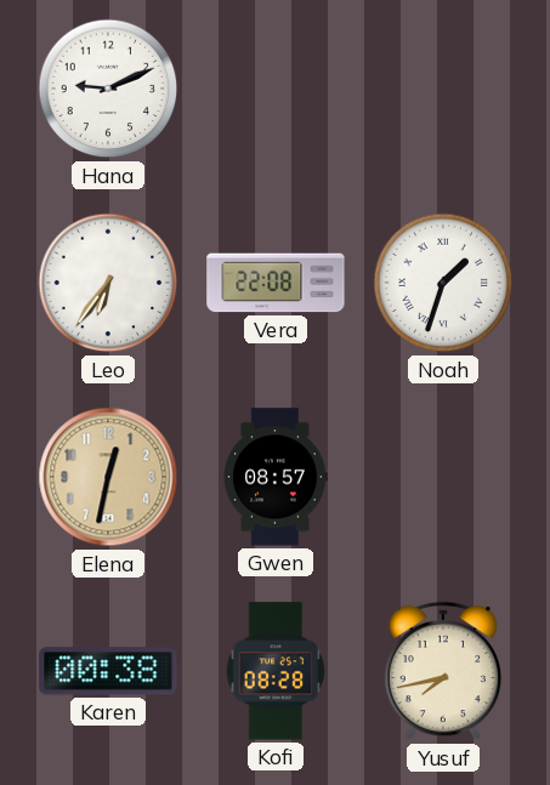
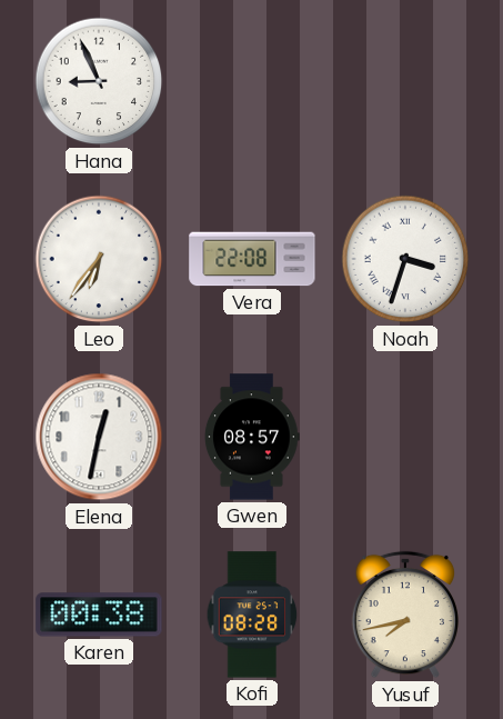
Hana: 9:11 -> 8:56 (99, 81)
Noah: 1:33 -> 3:33 (405, 259)
Elena dial: champagne -> white (99, 437)
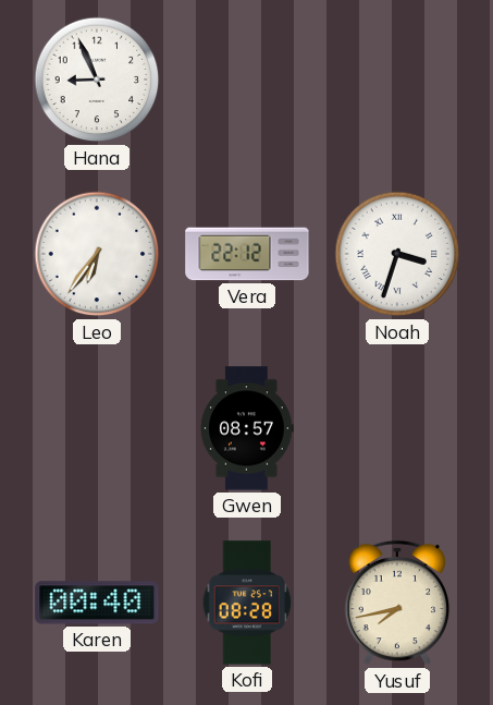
Vera: 22:08 -> 22:12 (247, 254)
Elena: 12:32 -> none (99, 437)
Karen: 00:38 -> 00:40 (97, 603)
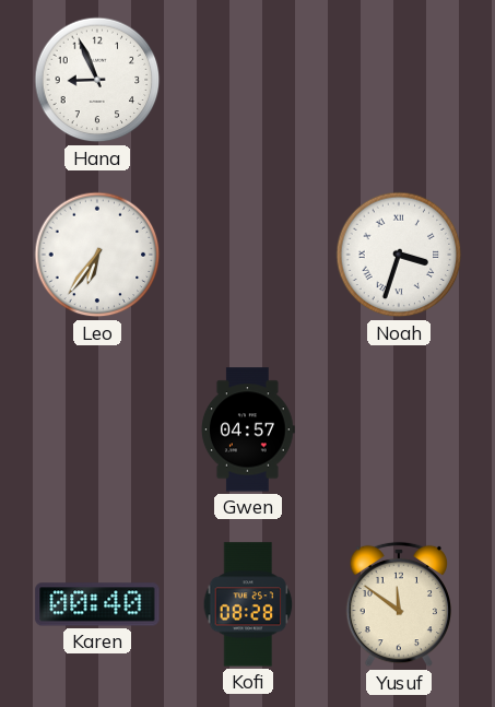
Vera: 22:12 -> none (247, 254)
Gwen: 08:57 -> 04:57 (248, 429)
Yusuf: 7:43 -> 11:51 (398, 604)
